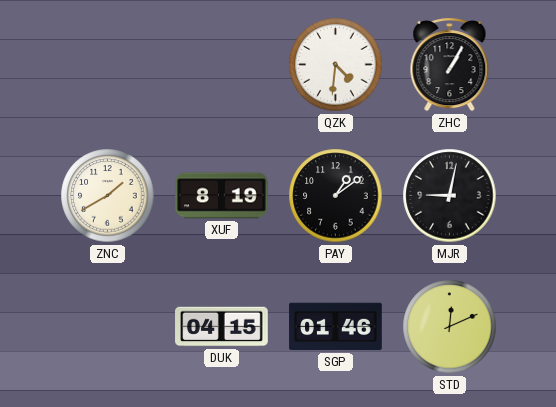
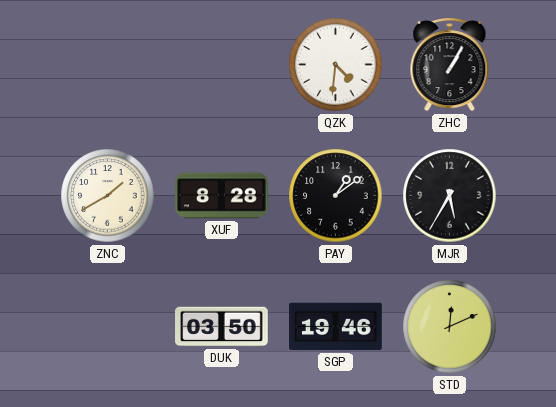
XUF: 8:19 -> 8:28 (222, 196)
MJR: 9:02 -> 5:35 (450, 196)
DUK: 04:15 -> 03:50 (222, 327)
SGP: 01:46 -> 19:46 (336, 327)
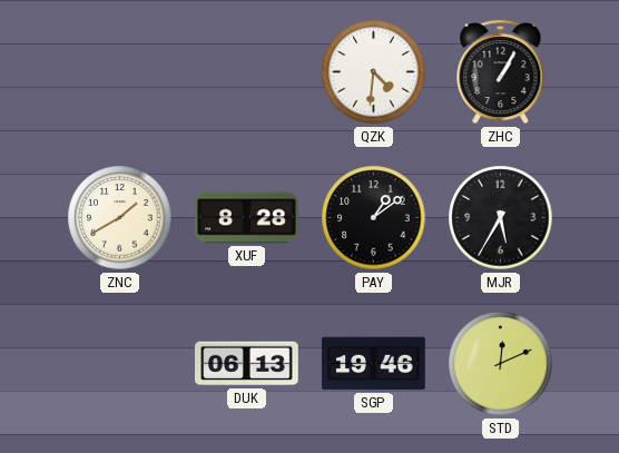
DUK: 03:50 -> 06:13 (247, 364)
